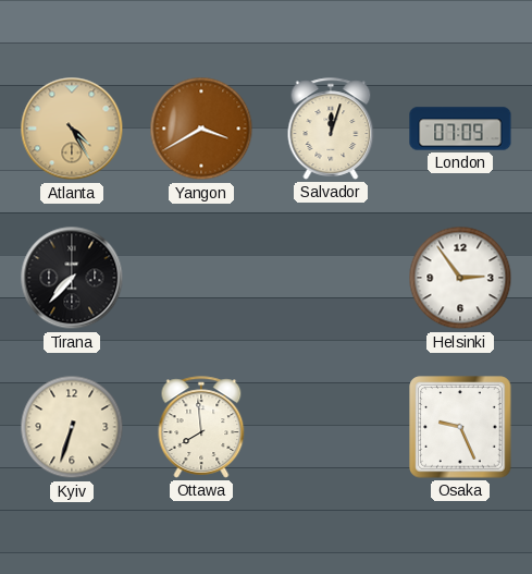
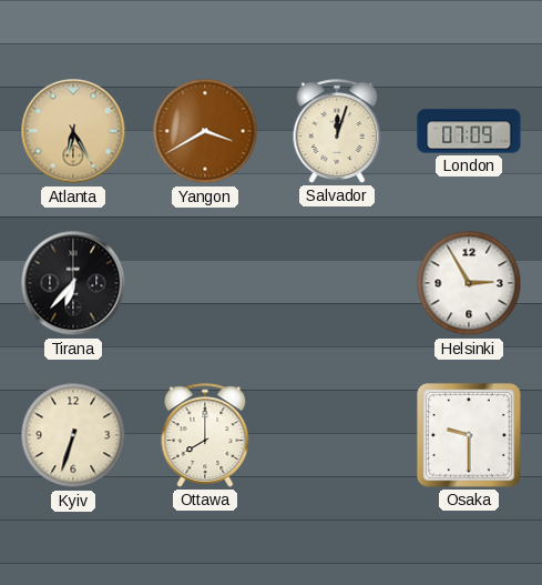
Atlanta: 4:25 -> 6:25 (73, 131)
Tirana: 7:37 -> 6:37 (73, 283)
Helsinki: 2:54 -> 2:55 (469, 283)
Ottawa: 7:59 -> 8:00 (205, 435)
Osaka: 9:26 -> 9:30 (469, 435)
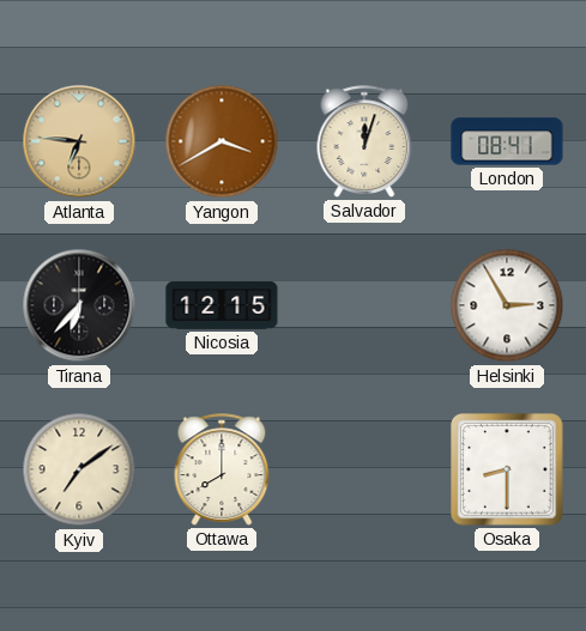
Atlanta: 6:25 -> 6:46 (79, 141)
London: 07:09 -> 08:41 (507, 141)
Nicosia: none -> 12:15 (222, 305)
Kyiv: 6:33 -> 7:09 (79, 469)
Osaka: 9:30 -> 8:30 (507, 469)
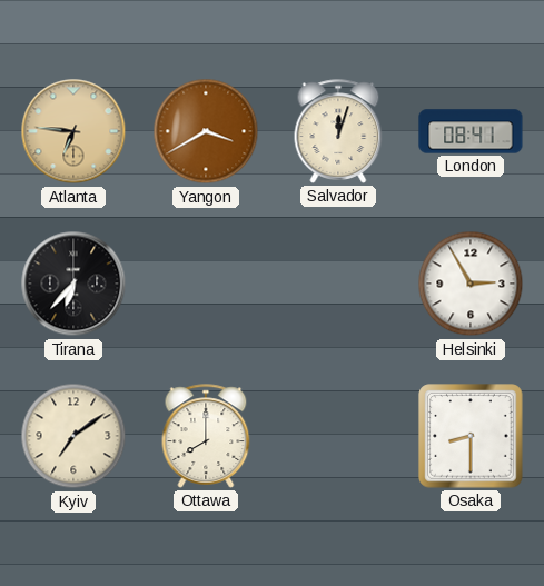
Nicosia: 12:15 -> none (222, 305)
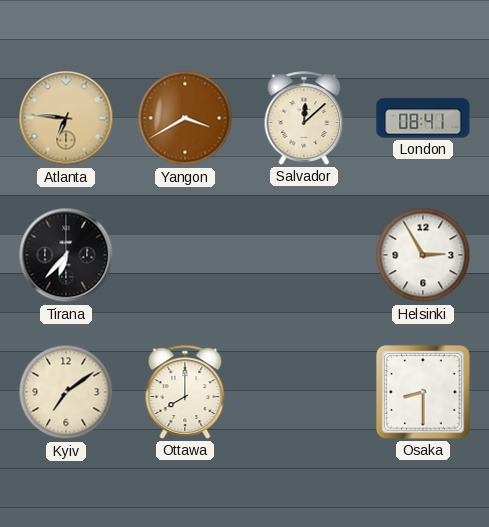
Salvador: 12:03 -> 12:08 (304, 118)
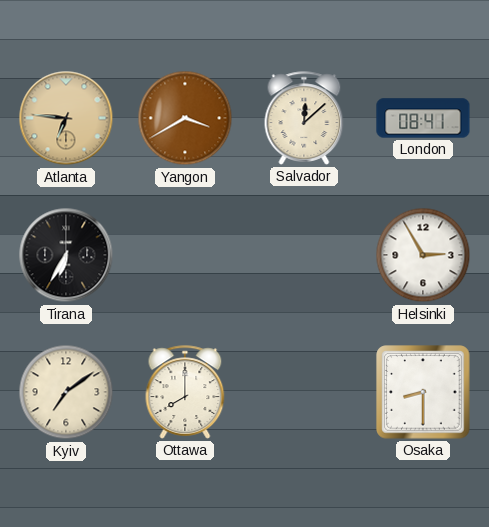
Tirana: 6:37 -> 6:35 (66, 255)
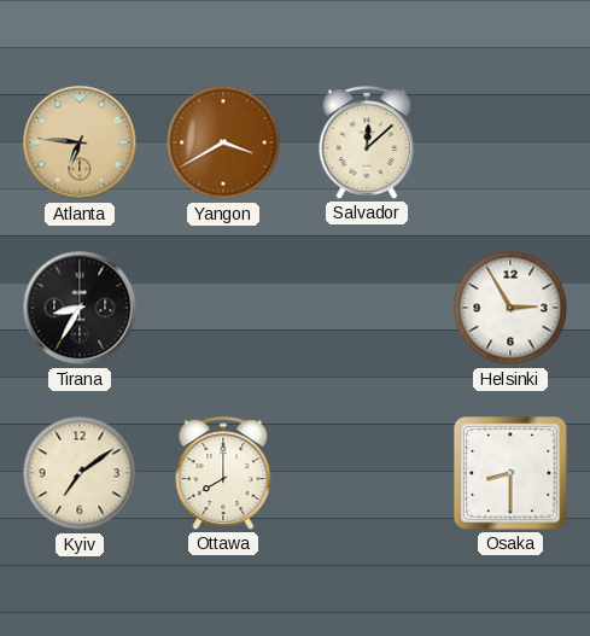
London: 08:41 -> none (423, 118)
Tirana: 6:35 -> 8:35 (80, 308)
